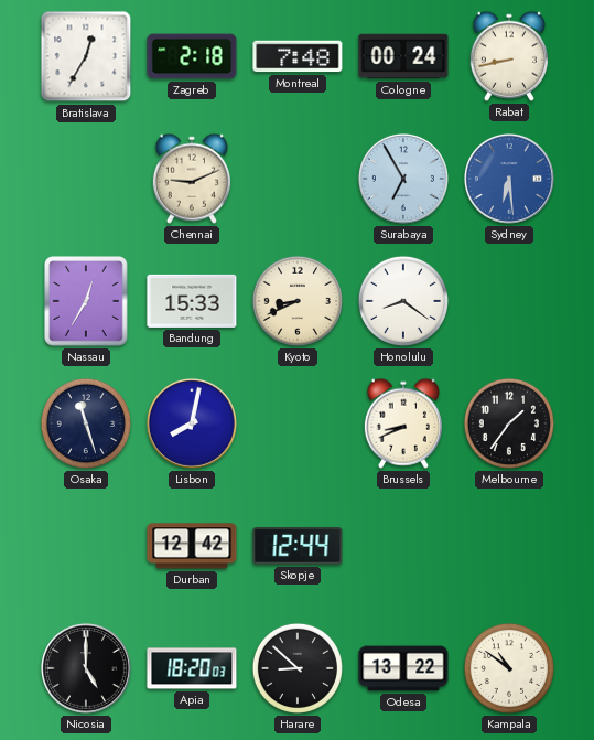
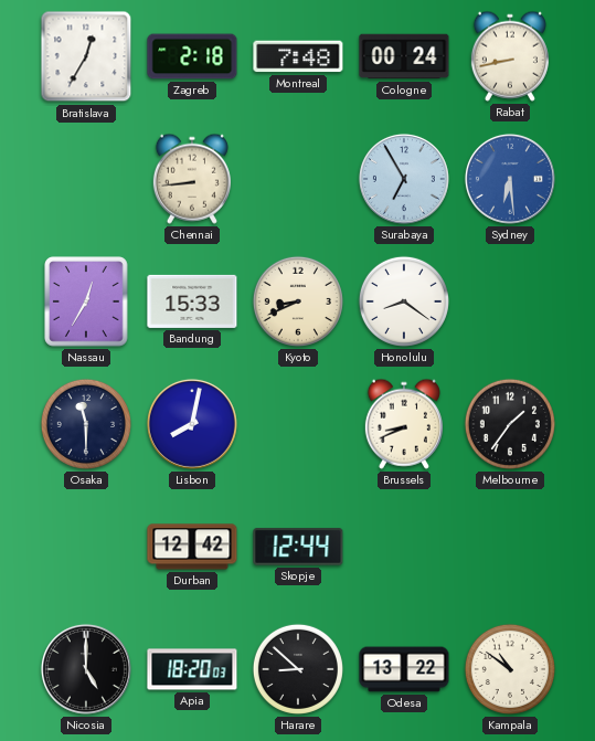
Chennai: 9:11 -> 8:44 (192, 179)
Osaka: 11:27 -> 11:30 (86, 424)
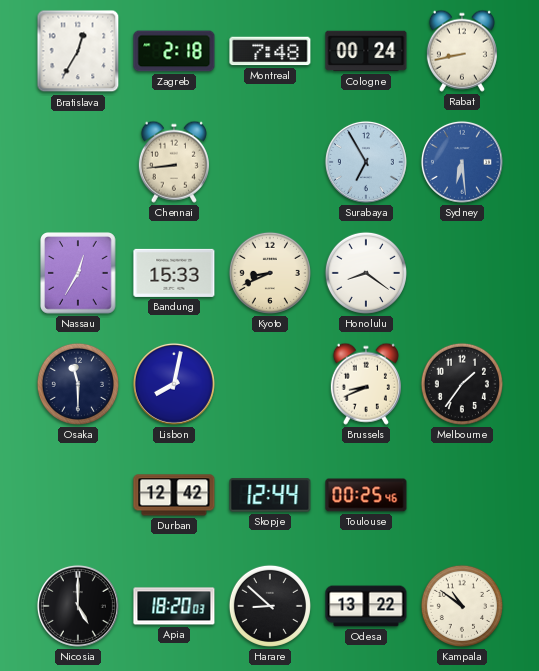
Toulouse: none -> 00:25 (366, 495)
